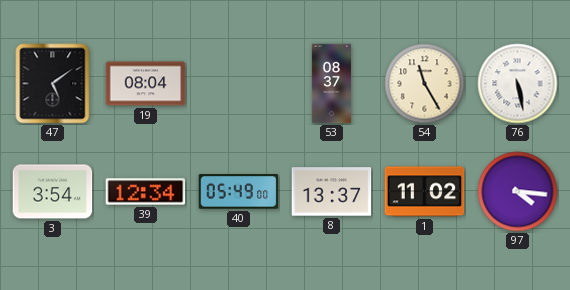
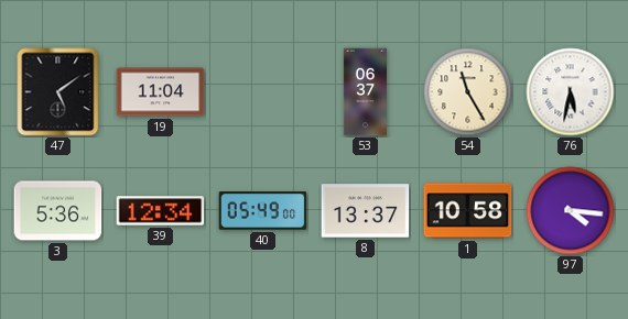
19: 08:04 -> 11:04 (161, 92)
53: 08:37 -> 06:37 (365, 92)
76: 5:28 -> 5:32 (571, 92)
3: 3:54 -> 5:36 (58, 211)
1: 11:02 -> 10:58 (468, 211)
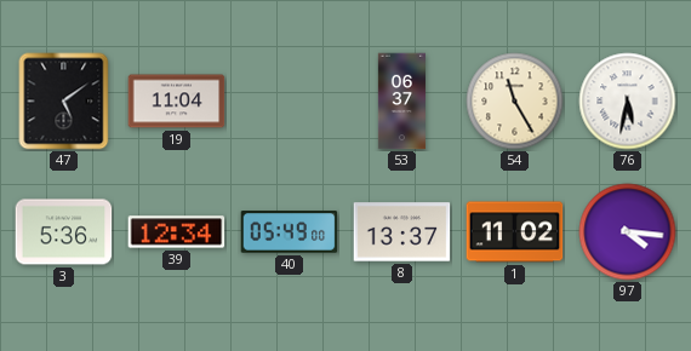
1: 10:58 -> 11:02 (515, 232)
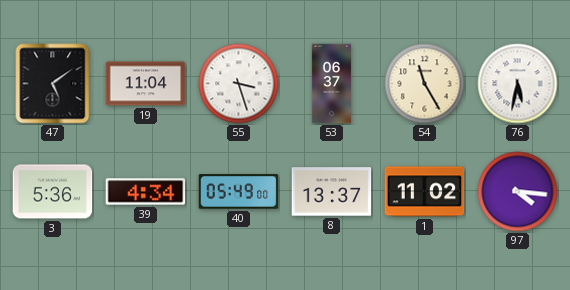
55: none -> 3:27 (239, 84)
39: 12:34 -> 4:34 (146, 192)
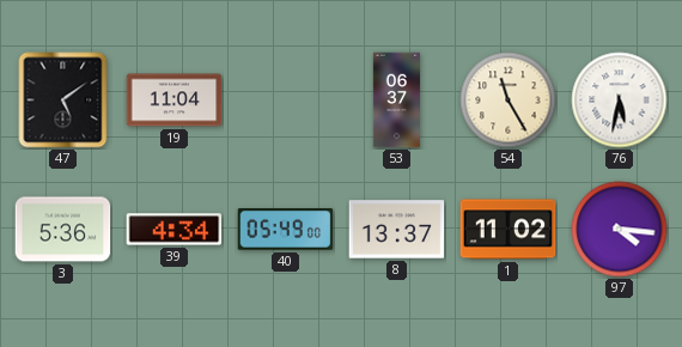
55: 3:27 -> none (239, 84)
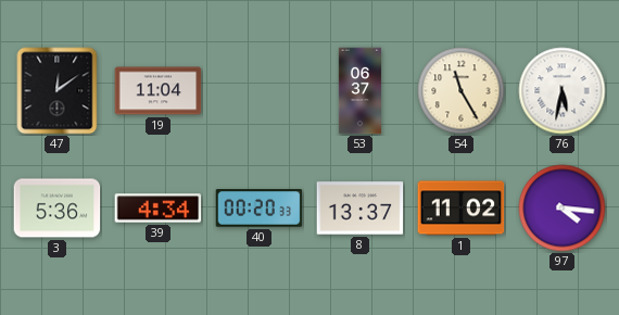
47: 5:09 -> 12:09 (58, 91)
40: 05:49 -> 00:20 (260, 209)
